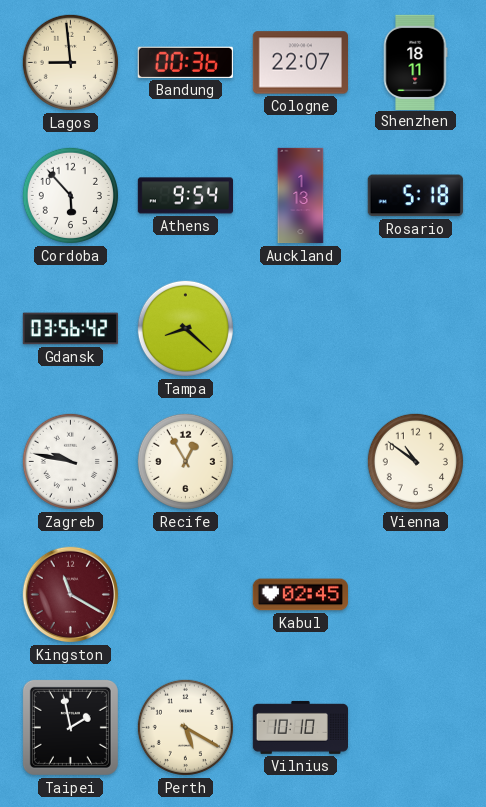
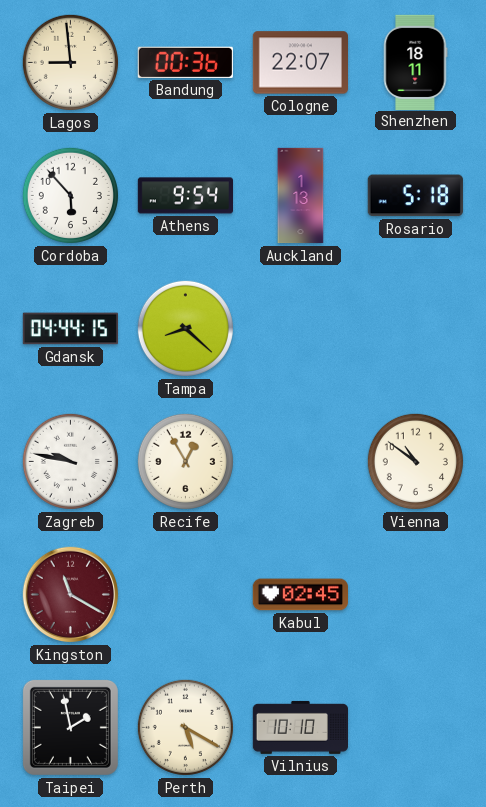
Gdansk: 03:56 -> 04:44 (70, 329)
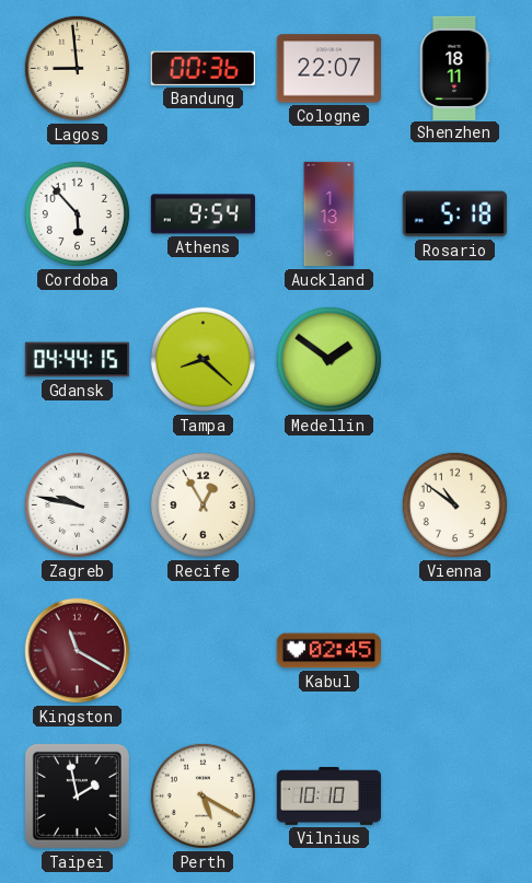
Medellin: none -> 1:51 (328, 359)
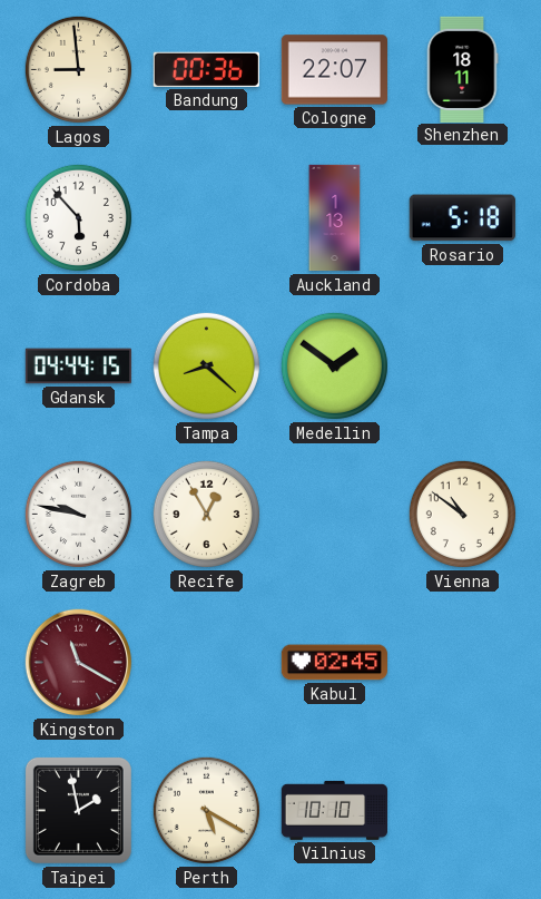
Athens: 9:54 -> none (203, 214)
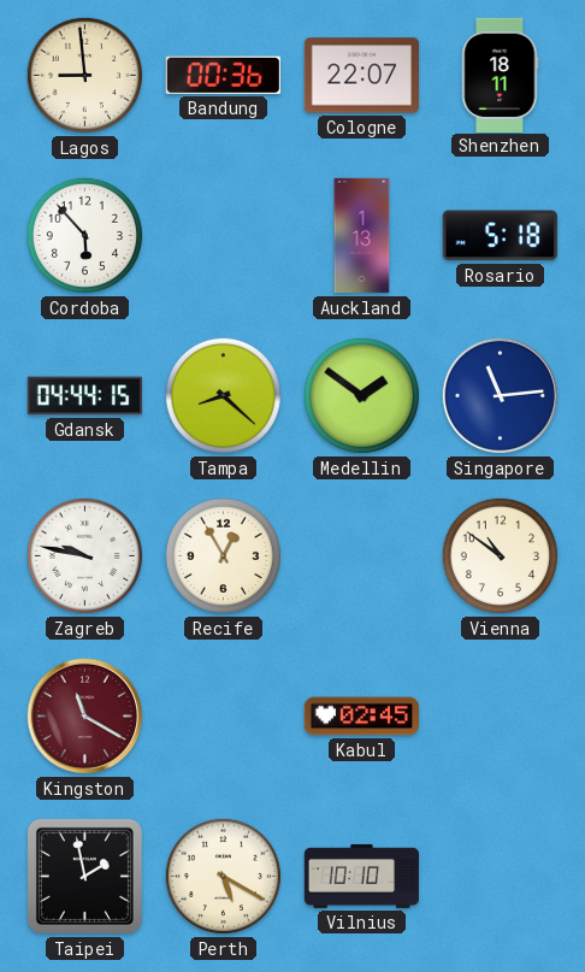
Singapore: none -> 11:14 (501, 396)
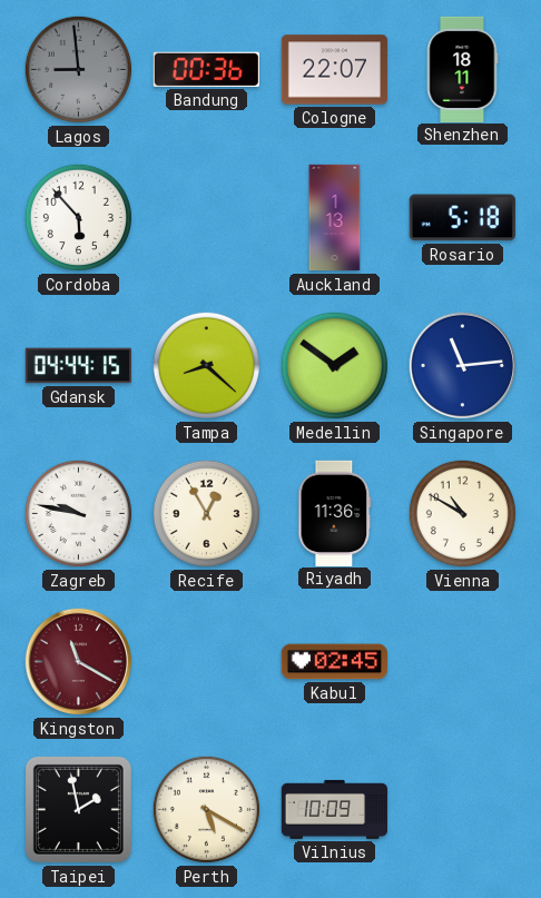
Lagos dial: cream -> grey (78, 69)
Riyadh: none -> 11:36 (335, 513)
Vienna: 10:51 -> 10:50 (462, 513)
Vilnius: 10:10 -> 10:09 (334, 809)
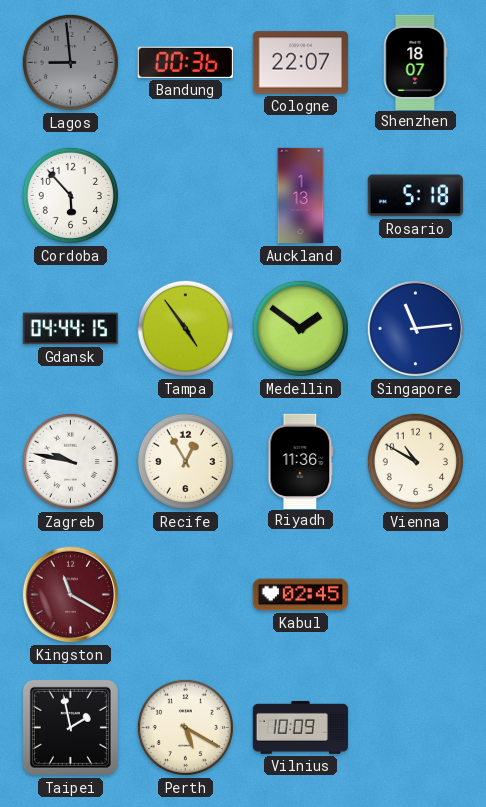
Shenzhen: 18:11 -> 18:07 (415, 62)
Tampa: 8:22 -> 4:54 (185, 328)
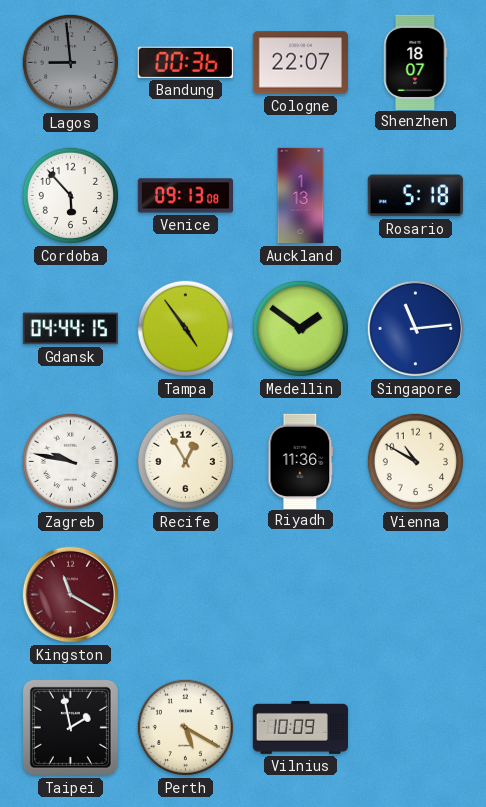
Venice: none -> 09:13 (185, 196)
Kabul: 02:45 -> none (300, 595)
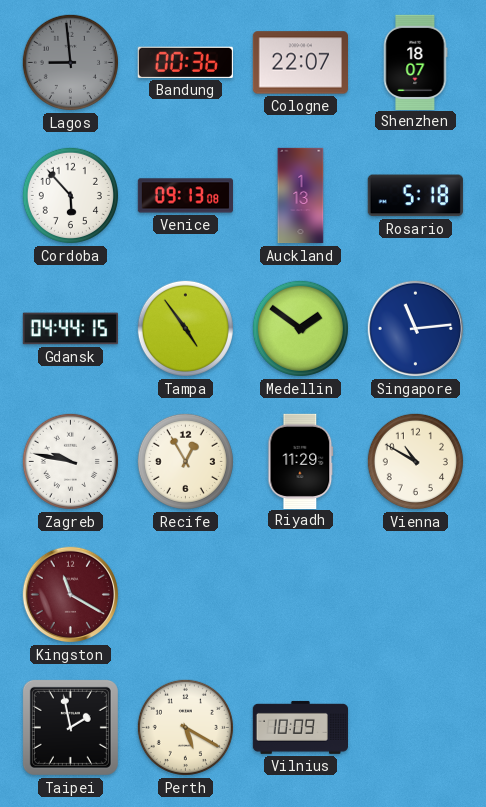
Riyadh: 11:36 -> 11:29 (301, 461)
